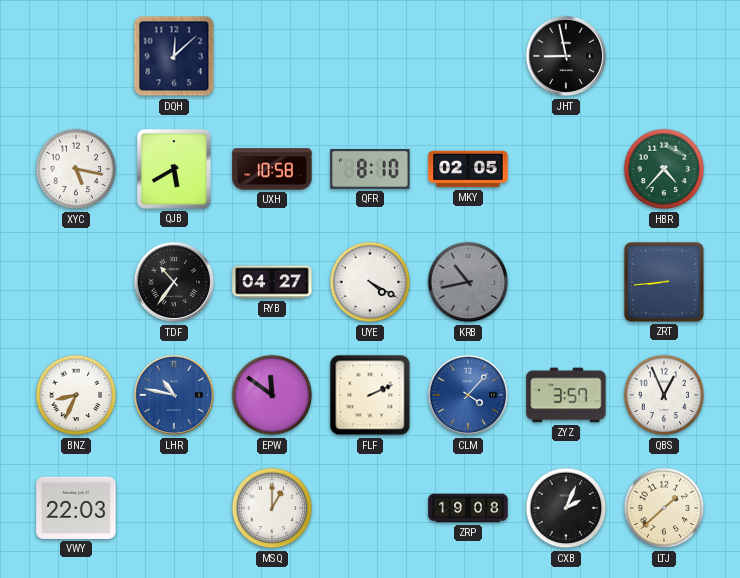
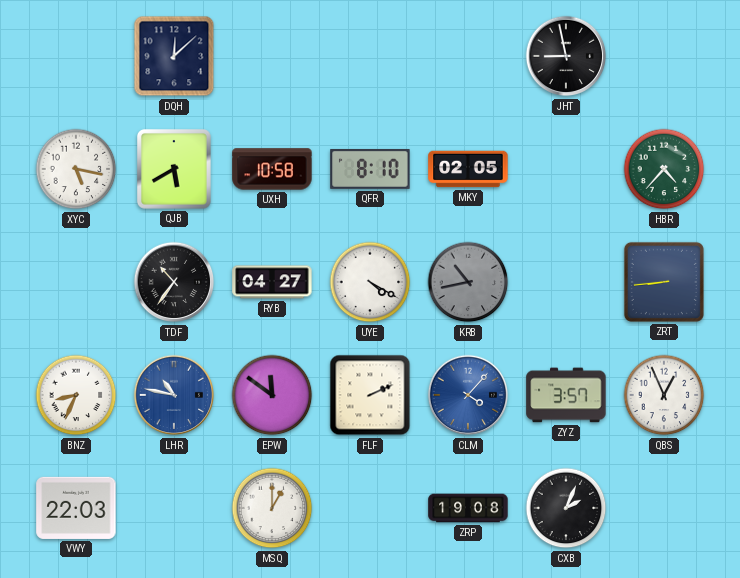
LTJ: 1:38 -> none (664, 508)
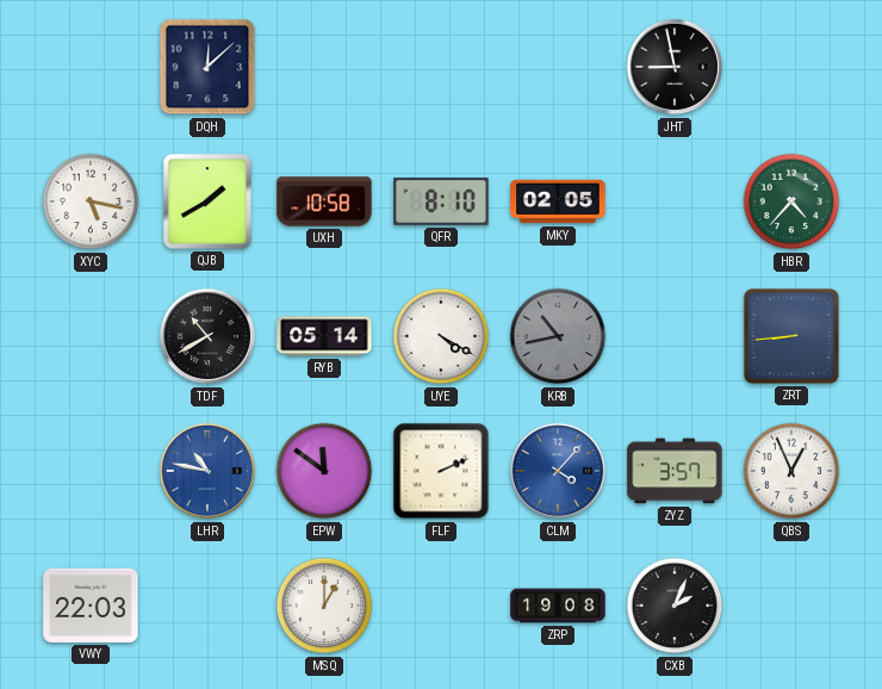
QJB: 5:40 -> 1:40 (209, 203)
TDF: 10:36 -> 10:40 (207, 336)
RYB: 04:27 -> 05:14 (324, 336)
BNZ: 8:34 -> none (76, 395)
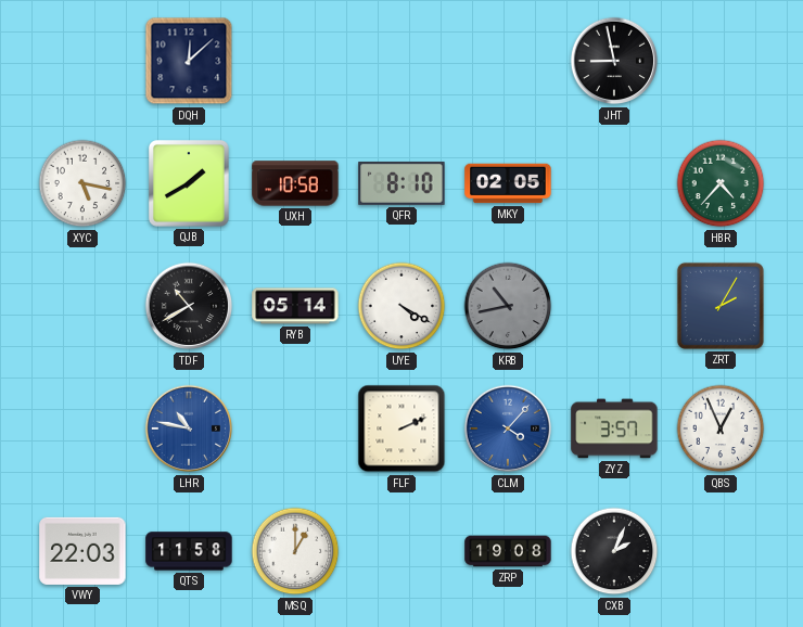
ZRT: 8:44 -> 2:05 (721, 306)
EPW: 11:51 -> none (324, 471)
QTS: none -> 11:58 (189, 551)
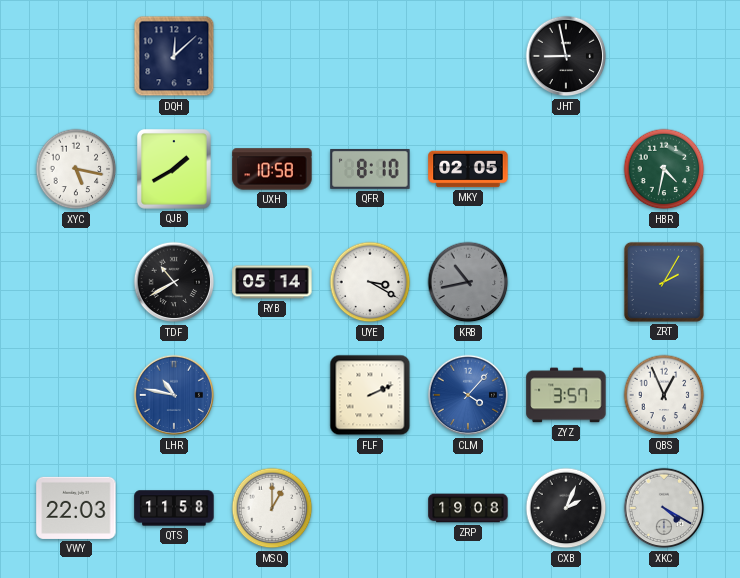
HBR: 4:37 -> 4:32 (664, 169)
UYE: 4:20 -> 3:20 (370, 282)
XKC: none -> 4:20 (664, 508)
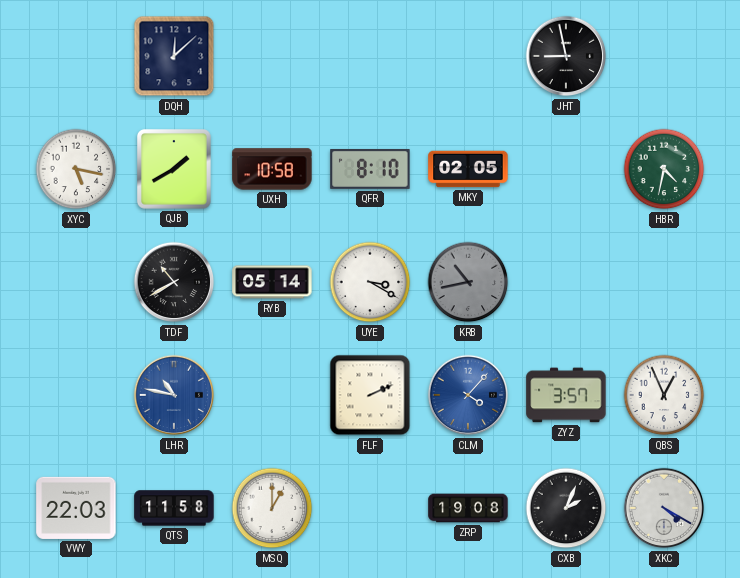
ZRT: 2:05 -> none (664, 282)
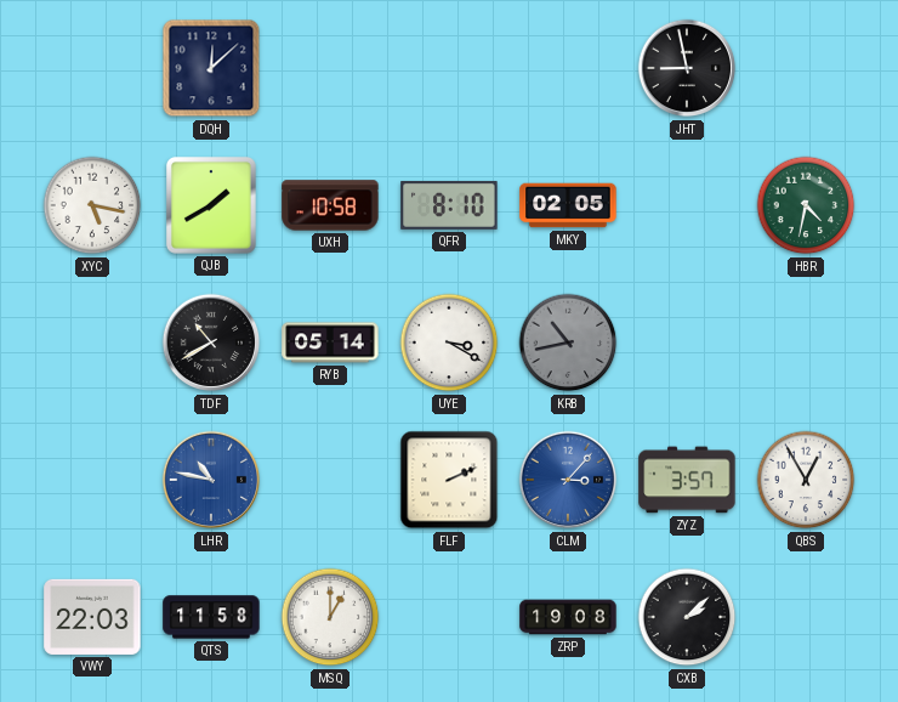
CLM: 4:07 -> 3:07 (568, 480)
QBS: 12:56 -> 12:55 (806, 480)
CXB: 2:04 -> 2:08 (687, 617)
XKC: 4:20 -> none (664, 508)
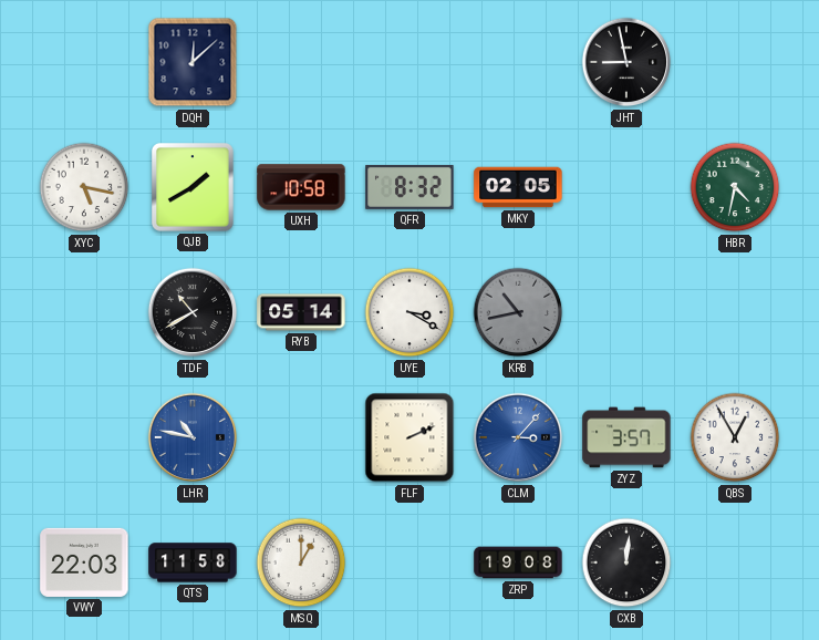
QFR: 8:10 -> 8:32 (409, 187)
CXB: 2:08 -> 12:01 (626, 562)
